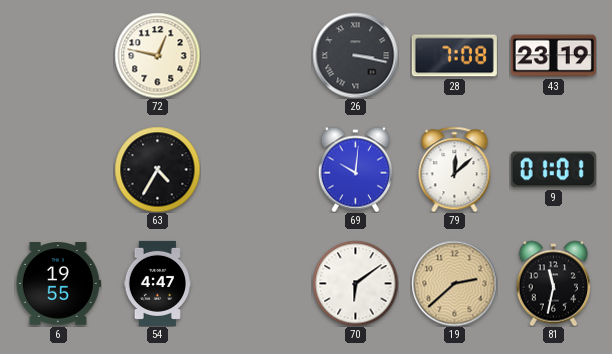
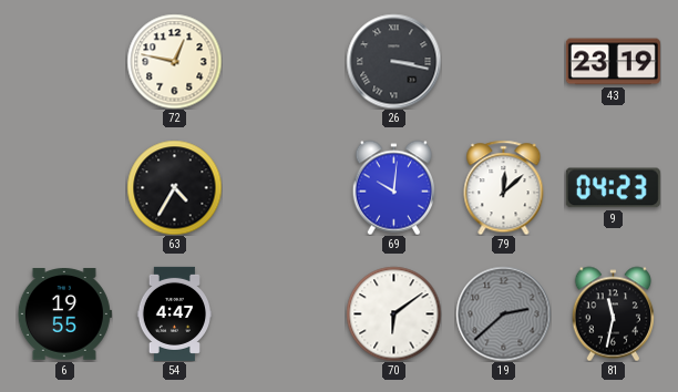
28: 7:08 -> none (454, 56)
9: 01:01 -> 04:23 (613, 188)
19 dial: champagne -> grey (503, 313)
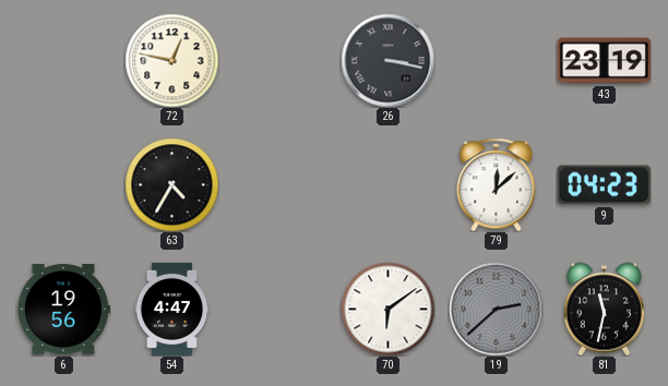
69: 10:01 -> none (393, 187)
6: 19:55 -> 19:56 (63, 310)
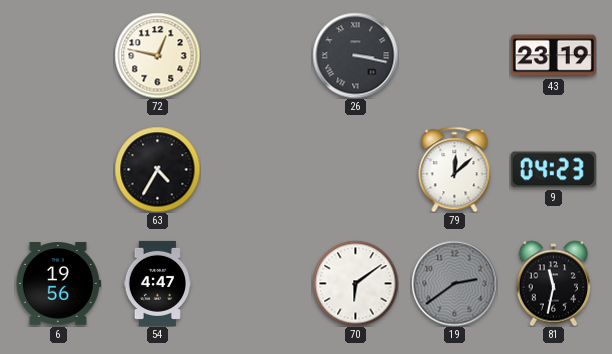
19: 2:38 -> 2:39 (454, 283)
